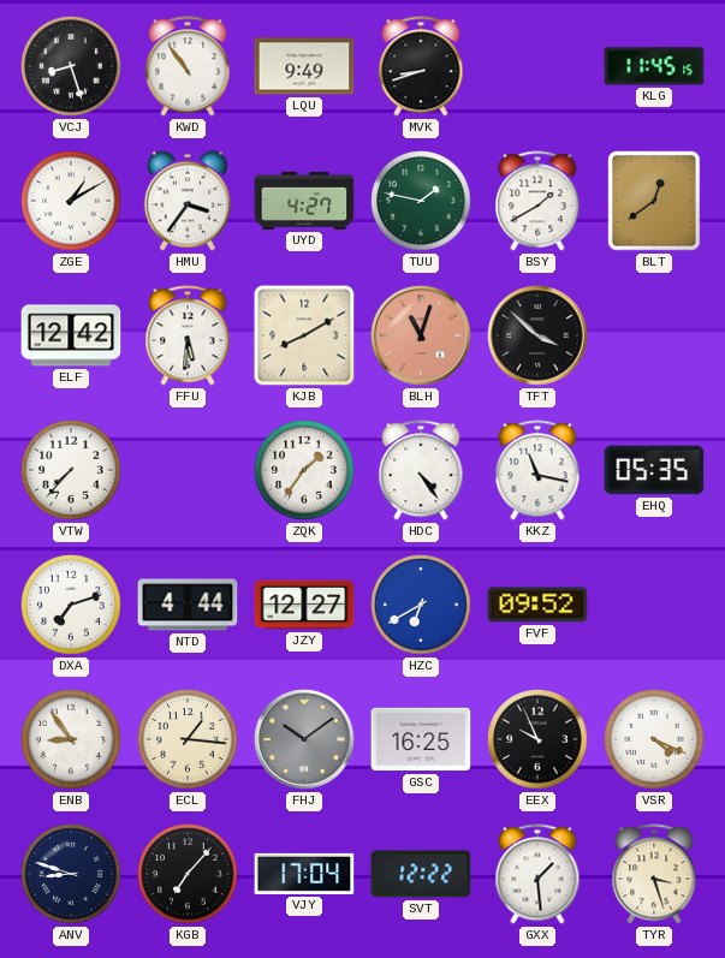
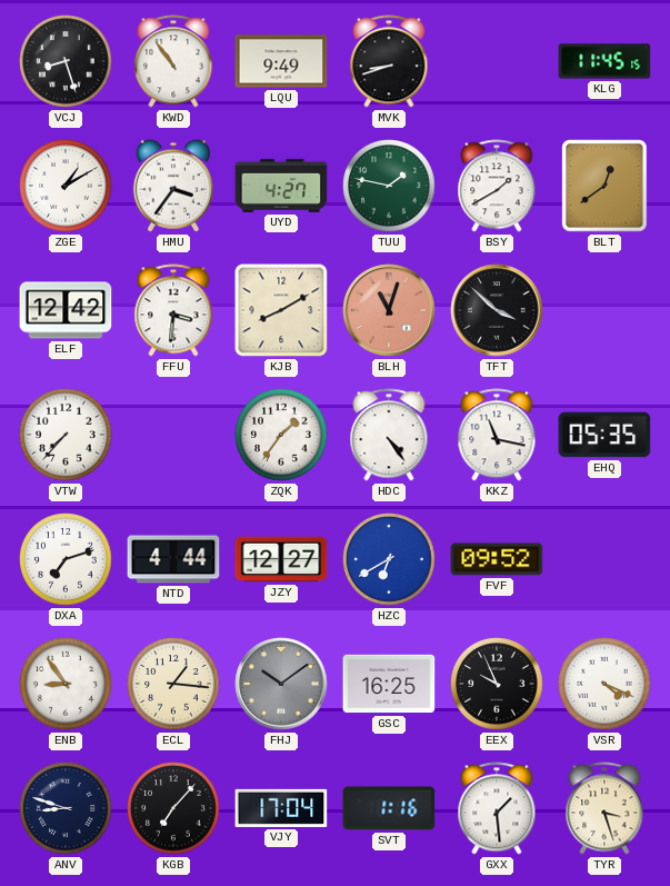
FFU: 5:31 -> 3:31 (173, 310)
SVT: 12:22 -> 1:16 (389, 808)
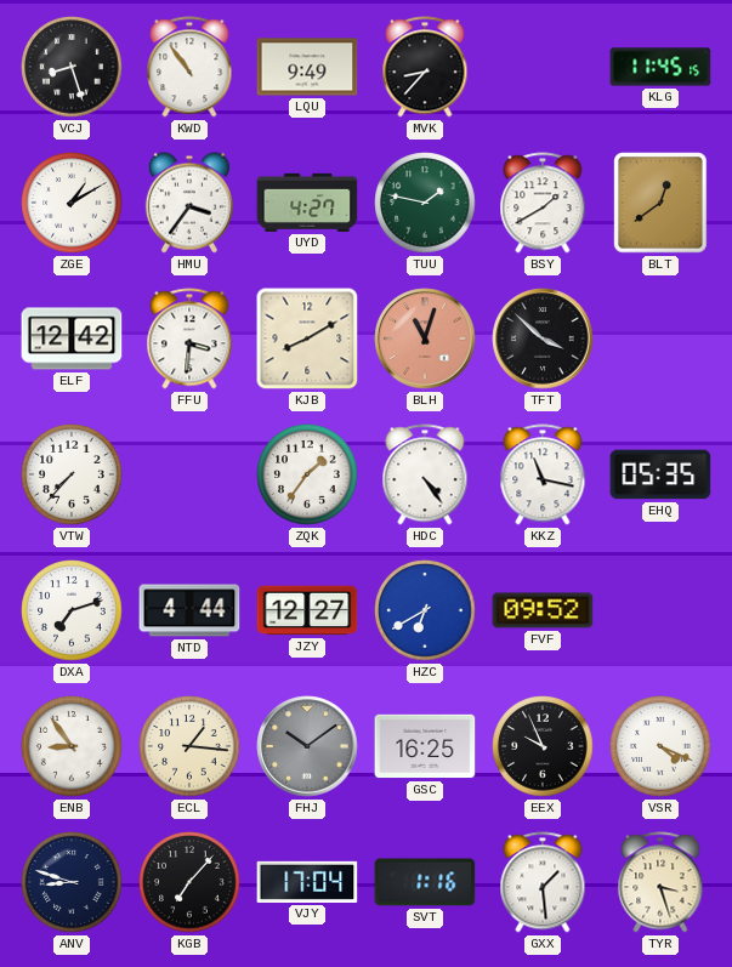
MVK: 8:42 -> 8:37 (425, 67)
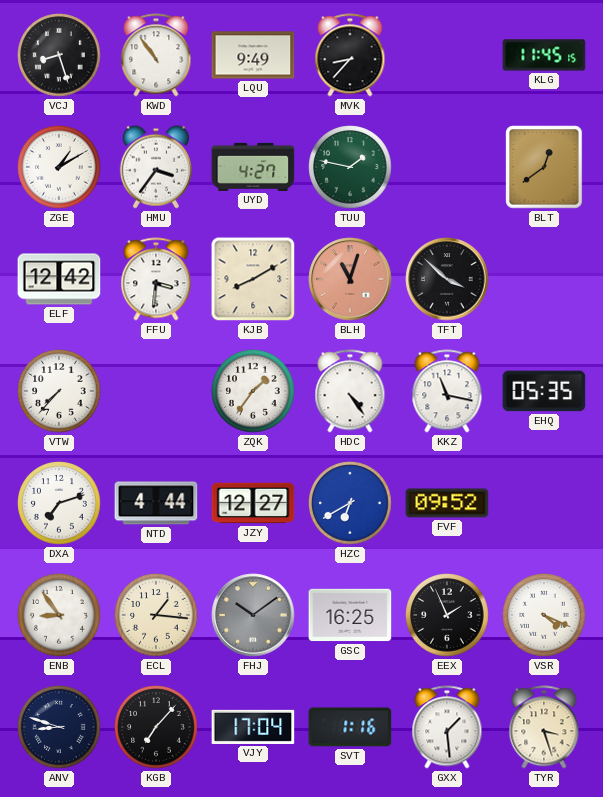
BSY: 1:40 -> none (543, 203)
EEX: 9:56 -> 1:56 (447, 615)
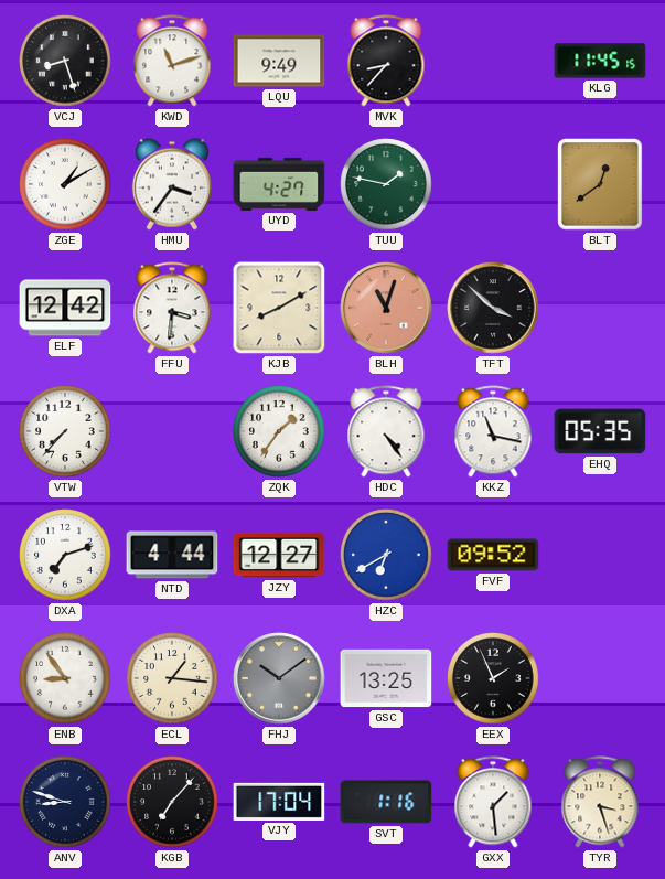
KWD: 10:54 -> 11:12 (172, 61)
GSC: 16:25 -> 13:25 (386, 678)
VSR: 4:19 -> none (544, 615)
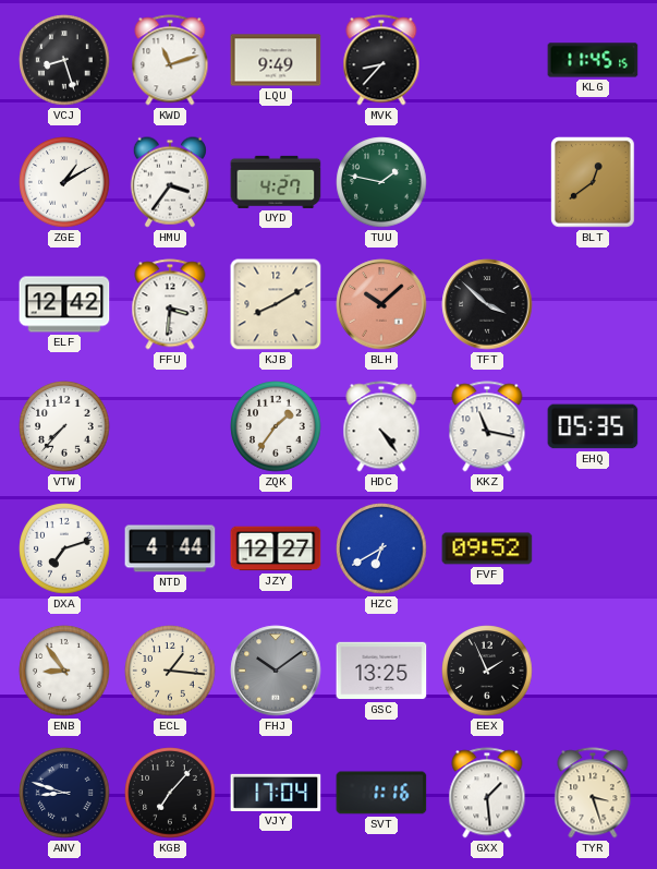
BLH: 11:03 -> 10:08 (381, 304)
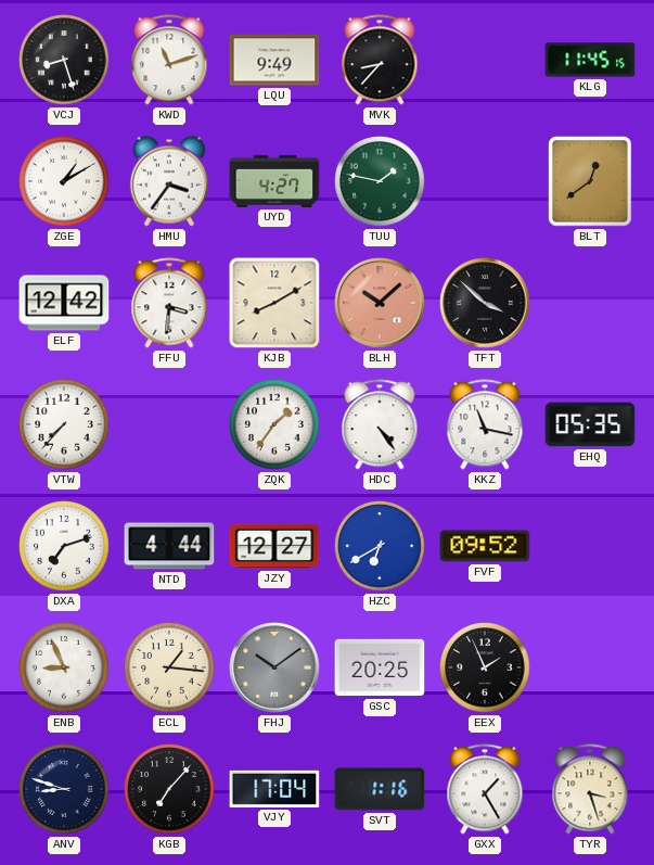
ENB: 8:54 -> 8:56 (64, 667)
GSC: 13:25 -> 20:25 (380, 667)
GXX: 1:29 -> 1:25 (485, 789)
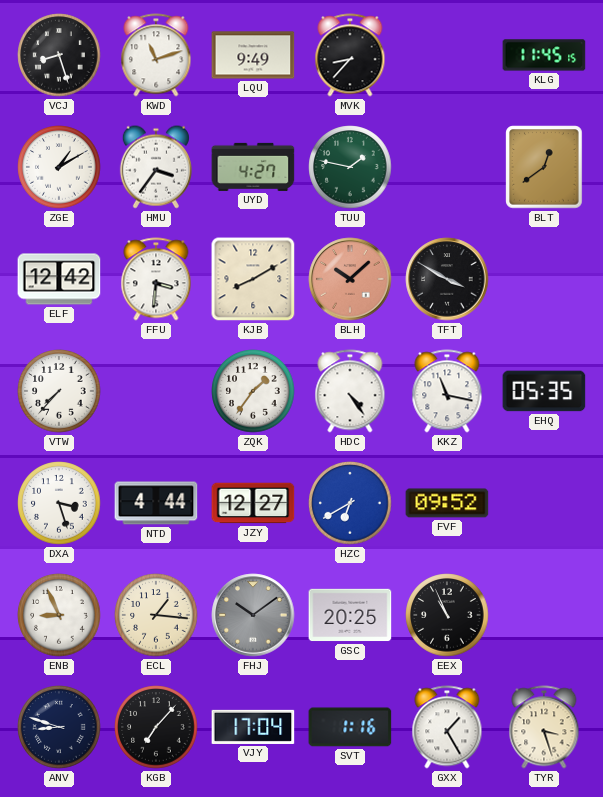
TFT: 3:52 -> 3:50 (447, 279)
DXA: 7:12 -> 3:27 (59, 503)
EEX: 1:56 -> 10:56 (447, 615)
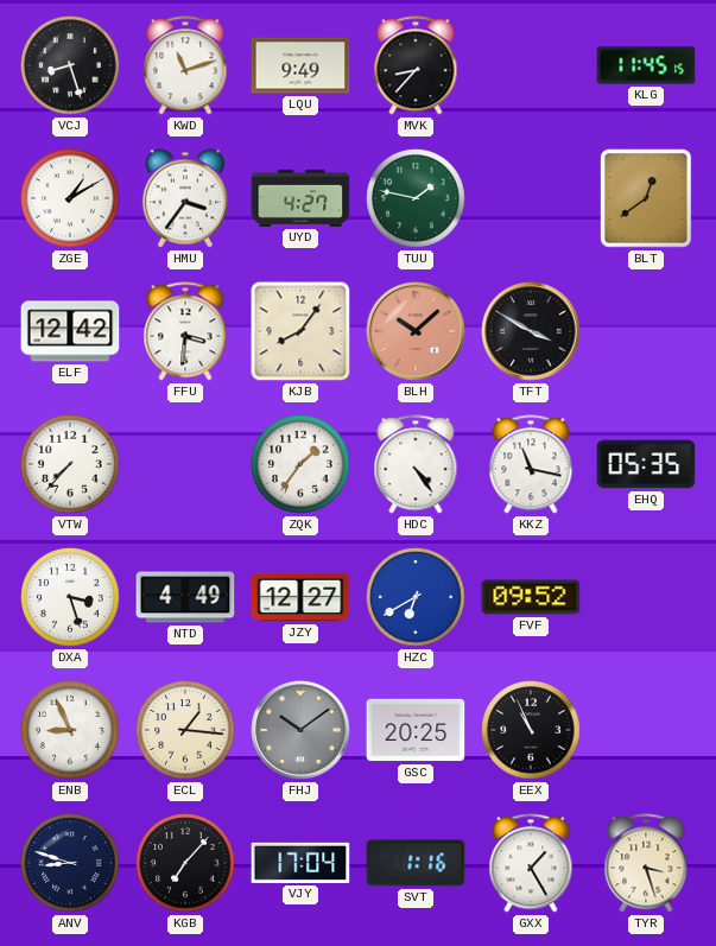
KJB: 8:10 -> 8:06 (300, 331)
NTD: 4:44 -> 4:49 (185, 597)
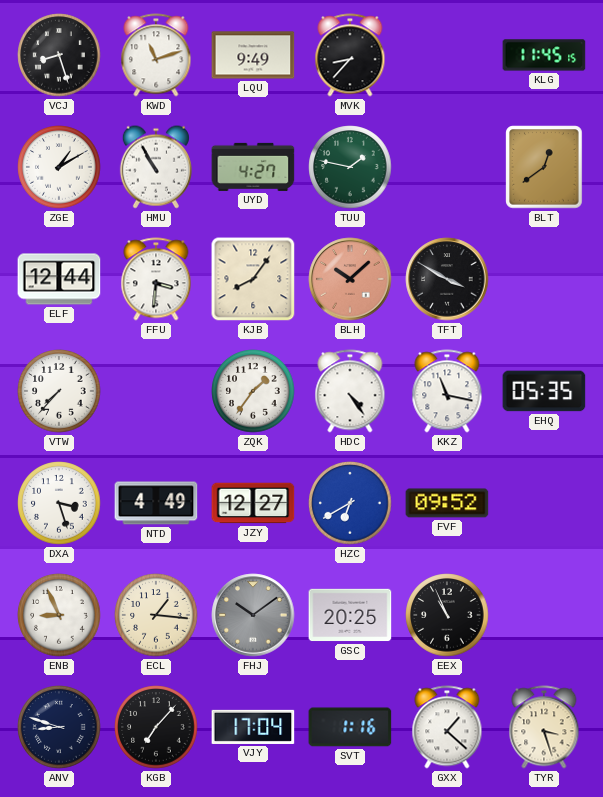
HMU: 3:36 -> 10:55 (156, 167)
ELF: 12:42 -> 12:44 (59, 279)
GXX: 1:25 -> 1:22 (447, 727)
